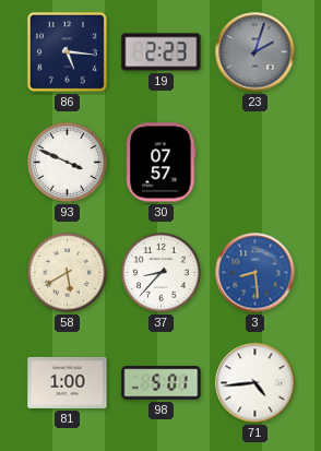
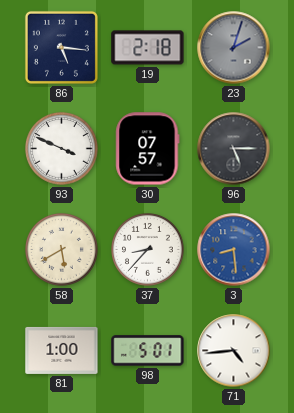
19: 2:23 -> 2:18 (148, 48)
96: none -> 5:15 (234, 149)
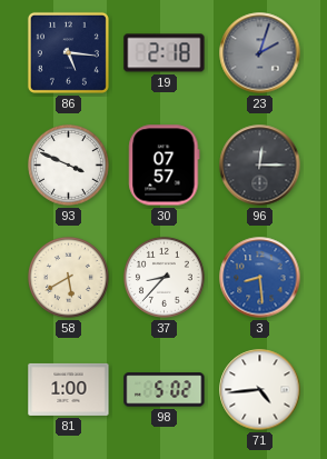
96: 5:15 -> 12:15 (260, 166)
98: 5:01 -> 5:02 (165, 390)
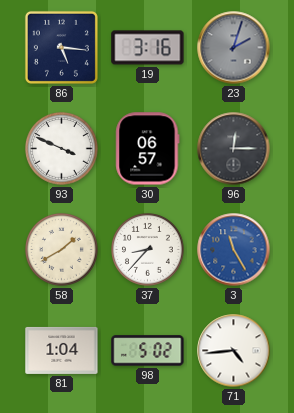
19: 2:18 -> 3:16 (148, 48)
30: 07:57 -> 06:57 (148, 149)
58: 5:40 -> 1:40 (62, 250)
3: 8:29 -> 11:25 (234, 250)
81: 1:00 -> 1:04 (62, 350)
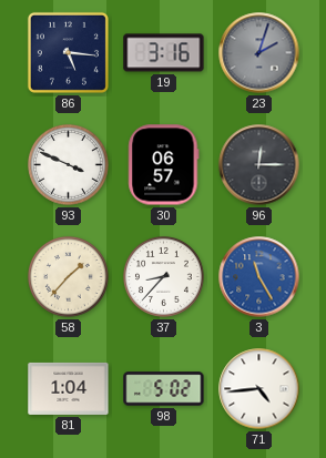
58: 1:40 -> 1:37 (69, 277)
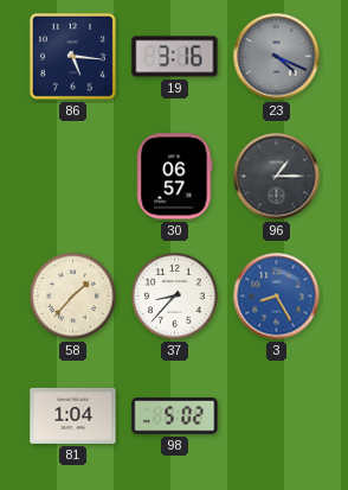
23: 2:03 -> 4:19 (277, 57)
93: 3:49 -> none (69, 165)
96: 12:15 -> 1:15 (277, 177)
3: 11:25 -> 8:25 (277, 297)
71: 4:44 -> none (259, 389)
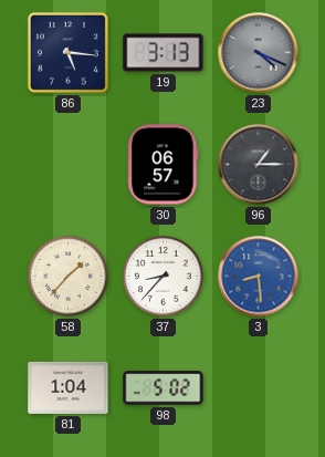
19: 3:16 -> 3:13 (164, 53)
3: 8:25 -> 8:29 (259, 277)
